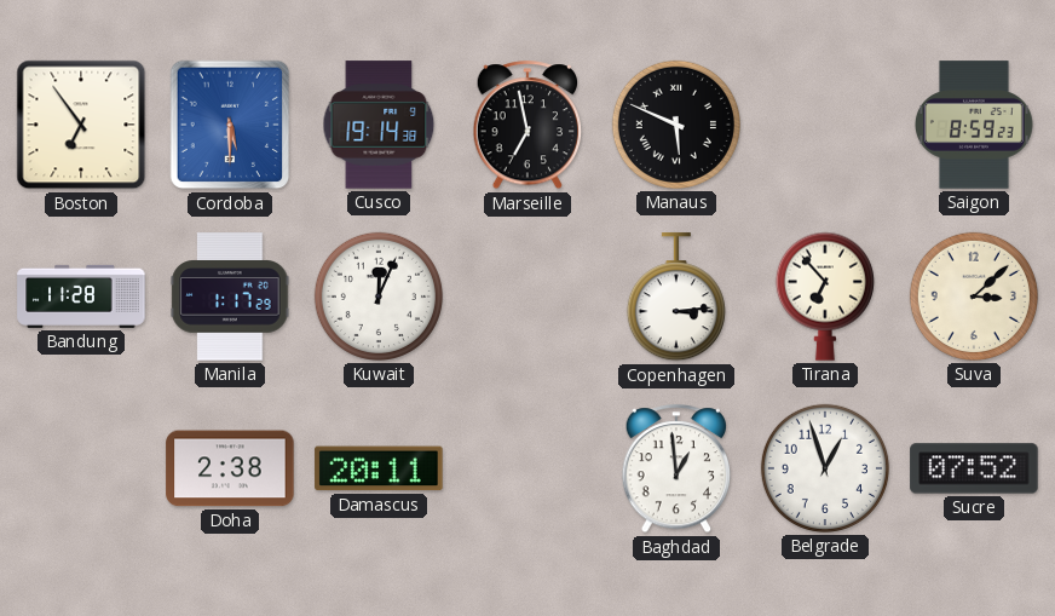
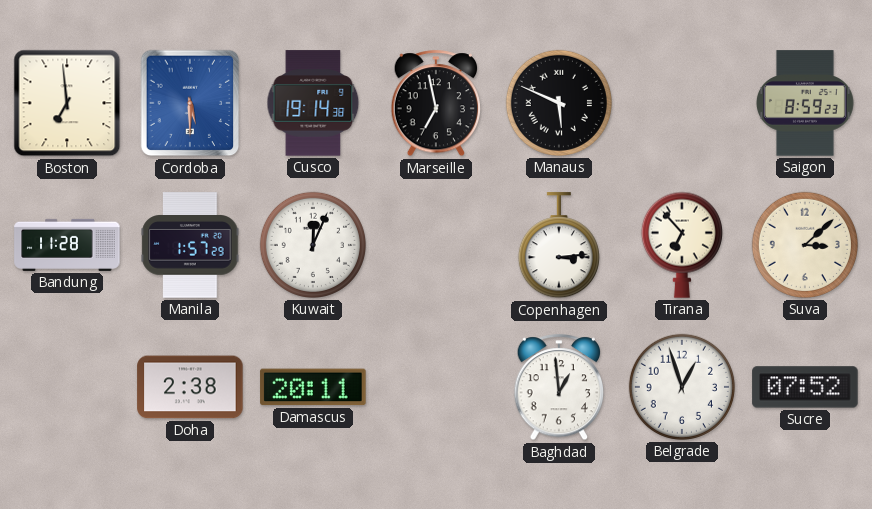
Boston: 6:54 -> 6:59 (67, 103)
Manila: 1:17 -> 1:57 (190, 245)
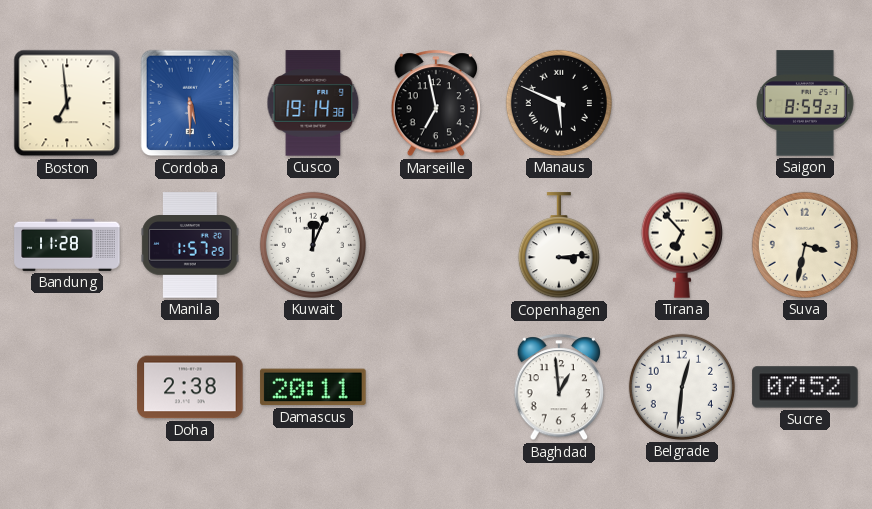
Suva: 3:08 -> 3:32 (805, 245)
Belgrade: 12:57 -> 12:31 (682, 387)
